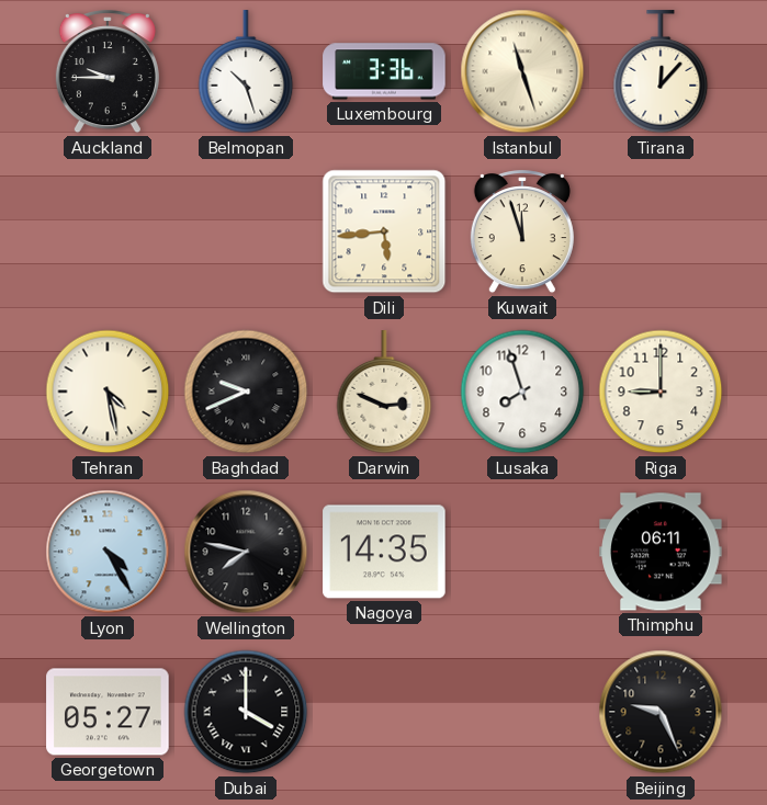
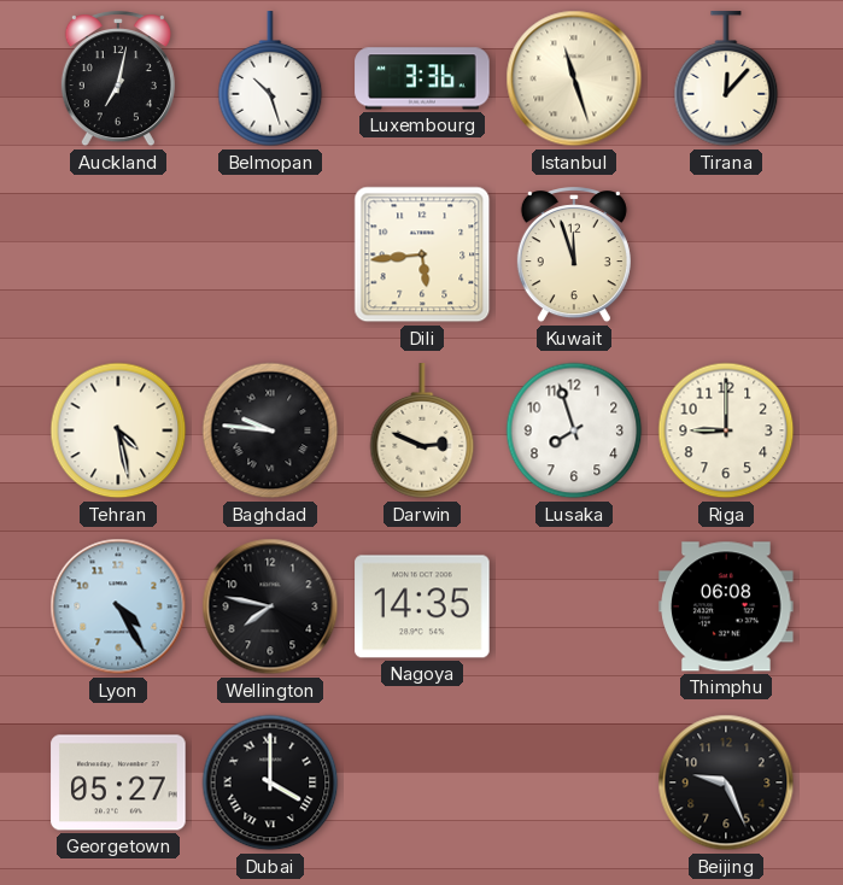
Auckland: 9:45 -> 7:02 (118, 80)
Baghdad: 9:41 -> 9:46 (270, 430)
Thimphu: 06:11 -> 06:08 (726, 606)
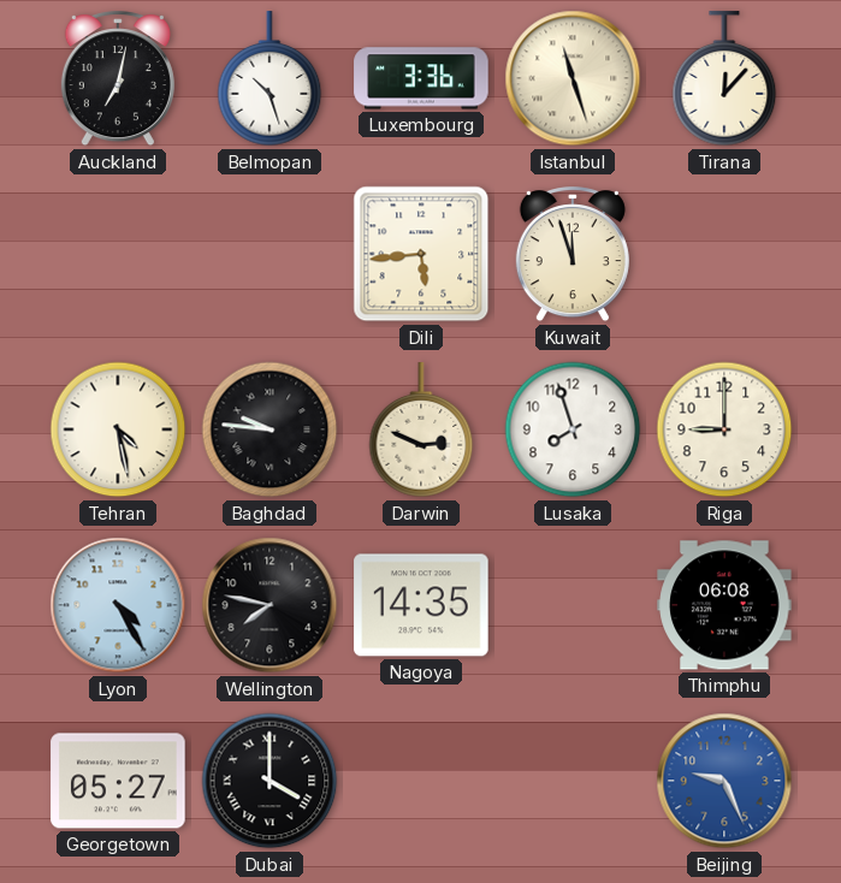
Beijing dial: black -> blue (724, 781)
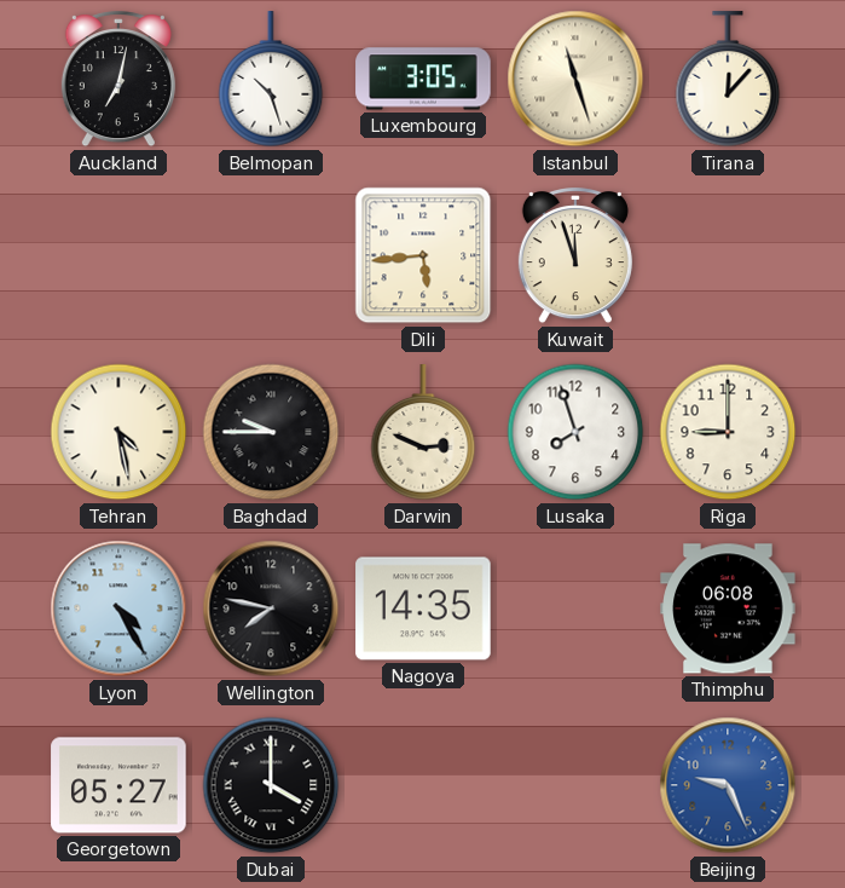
Luxembourg: 3:36 -> 3:05 (423, 79)
Baghdad: 9:46 -> 9:45 (271, 432)
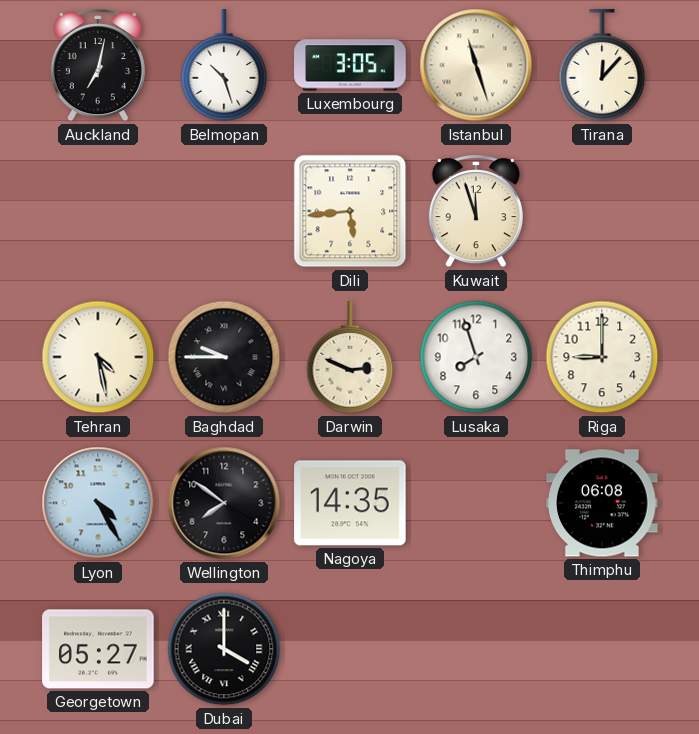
Wellington: 7:47 -> 7:51 (224, 503)
Beijing: 9:26 -> none (728, 785)
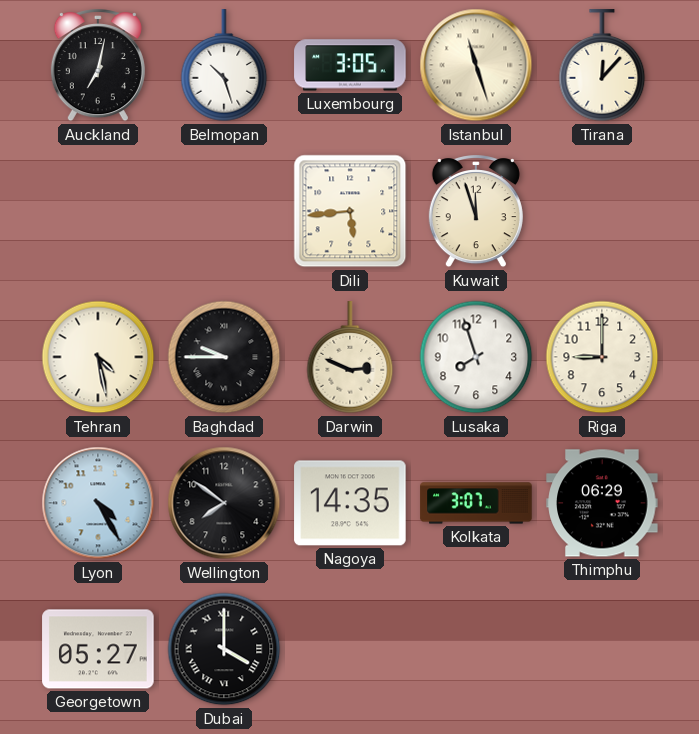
Kolkata: none -> 3:07 (476, 503)
Thimphu: 06:08 -> 06:29 (602, 503)
